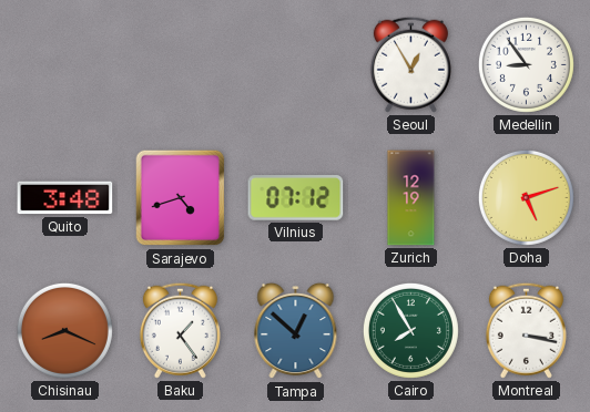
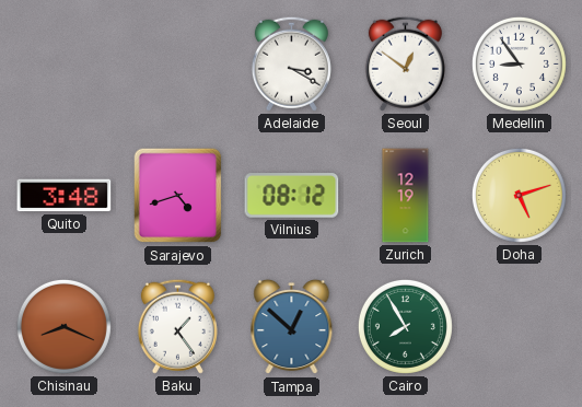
Adelaide: none -> 3:20 (291, 63)
Seoul: 12:55 -> 12:51 (405, 63)
Vilnius: 07:12 -> 08:12 (292, 196)
Montreal: 3:17 -> none (526, 330)
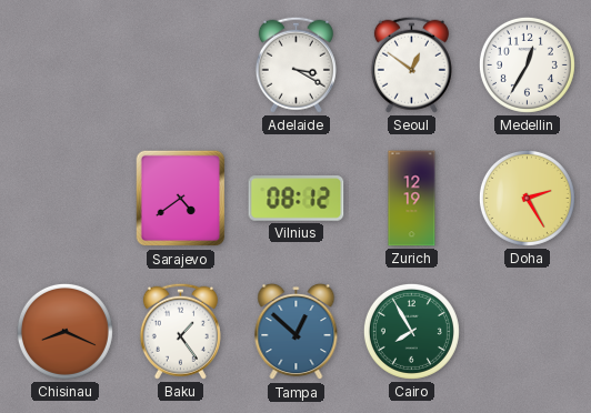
Medellin: 8:54 -> 12:35 (527, 64)
Quito: 3:48 -> none (65, 196)
Sarajevo: 4:42 -> 4:39 (181, 199)
Doha: 5:12 -> 2:25 (527, 198)
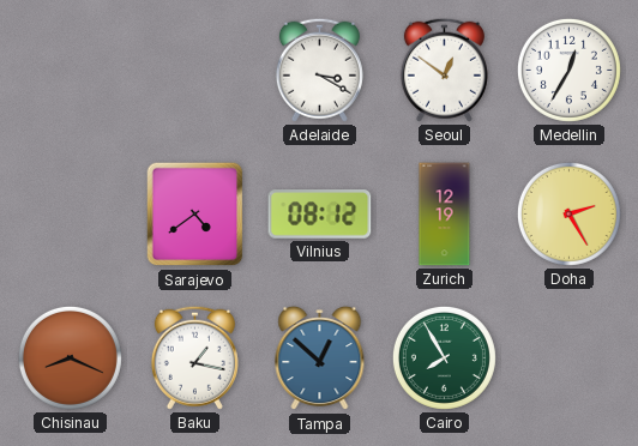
Baku: 1:24 -> 1:17 (194, 357)
